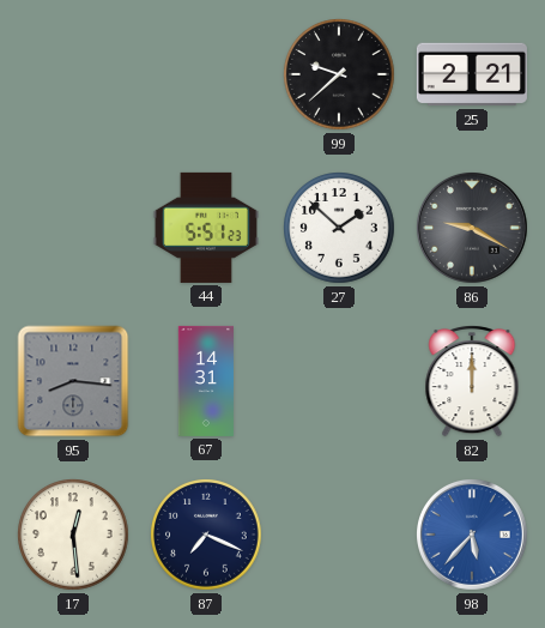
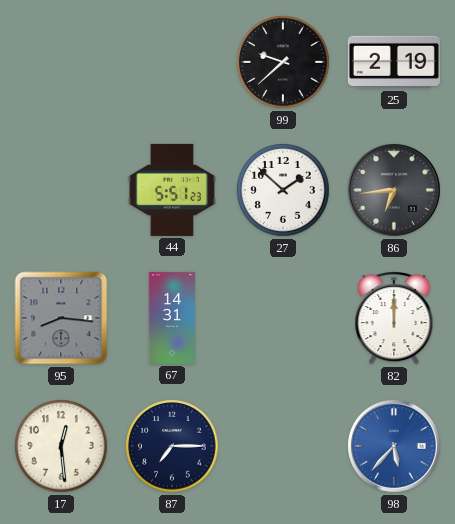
25: 2:21 -> 2:19 (394, 62)
86: 9:20 -> 6:44 (394, 190)
87: 7:19 -> 7:15 (173, 447)
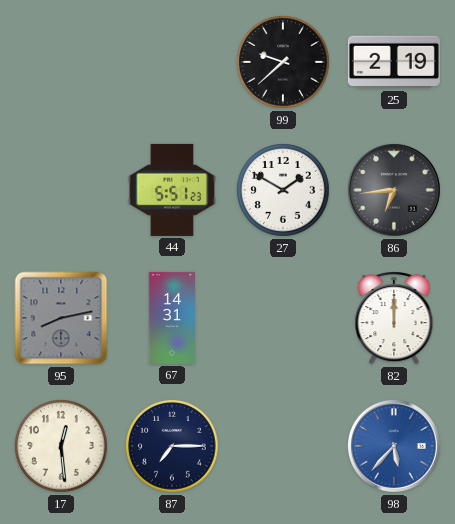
27: 1:52 -> 1:50 (284, 191)
95: 8:16 -> 8:13 (61, 318)
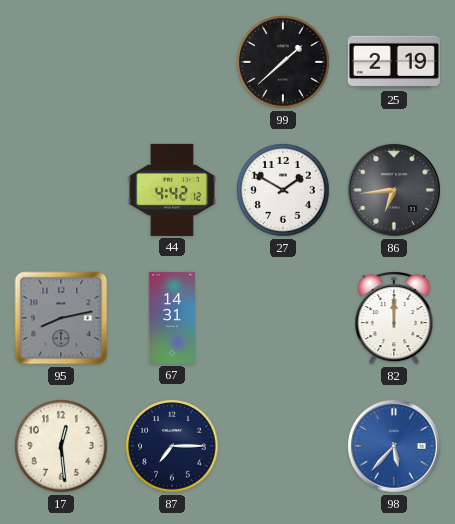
99: 9:38 -> 1:38 (284, 63)
44: 5:51 -> 4:42 (172, 190)
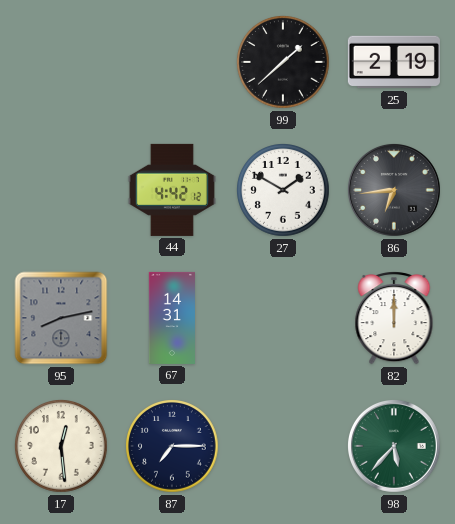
98 dial: blue -> green (394, 446)
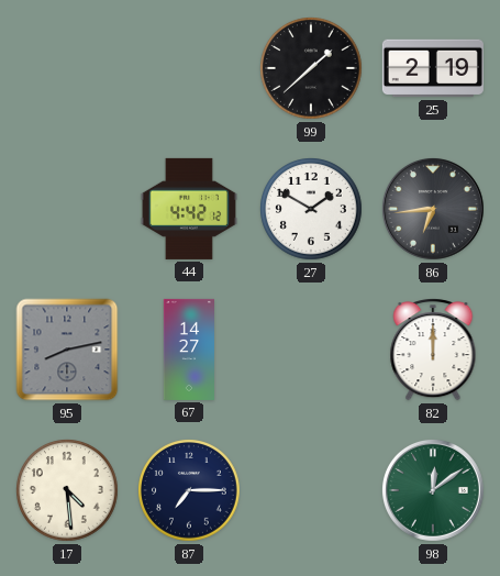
67: 14:31 -> 14:27 (189, 350)
17: 12:29 -> 4:29 (68, 491)
98: 5:37 -> 12:09 (433, 490)
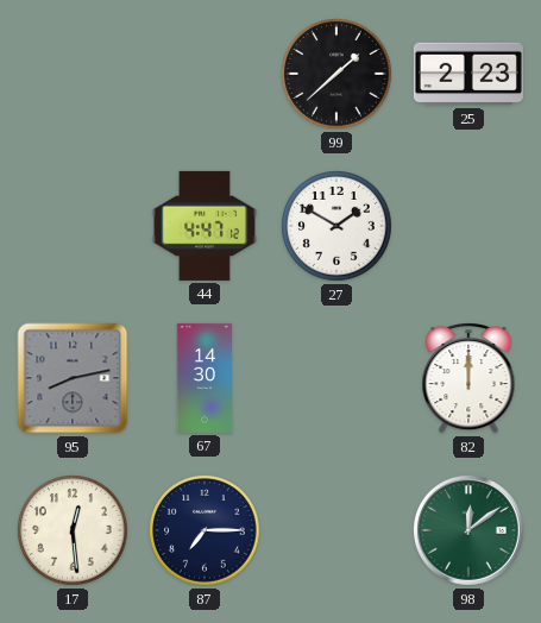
25: 2:19 -> 2:23 (468, 74)
44: 4:42 -> 4:47 (205, 226)
86: 6:44 -> none (433, 209)
67: 14:27 -> 14:30 (205, 378)
17: 4:29 -> 12:29 (74, 531)
